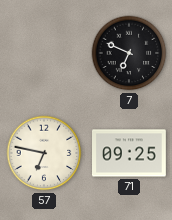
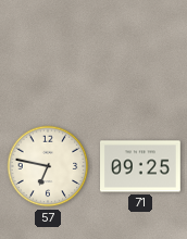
7: 6:49 -> none (129, 53)
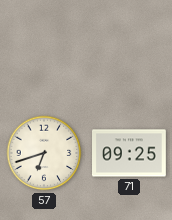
57: 6:47 -> 6:42 (44, 153)
